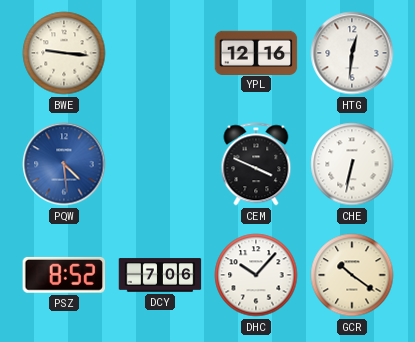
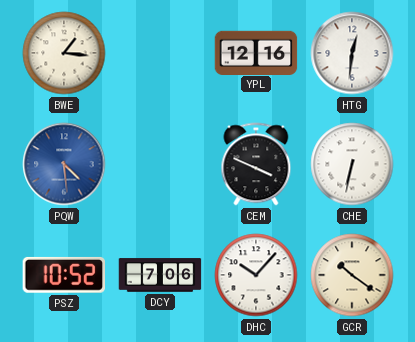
BWE: 9:16 -> 1:16 (64, 53)
PSZ: 8:52 -> 10:52 (63, 275)
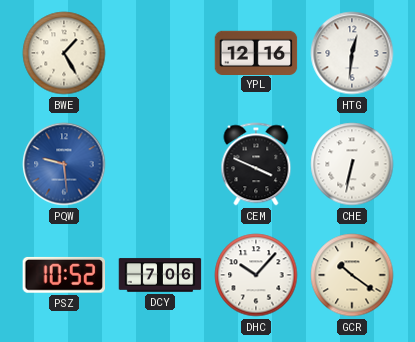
BWE: 1:16 -> 1:25 (64, 53)
PQW: 4:29 -> 9:29 (64, 164)
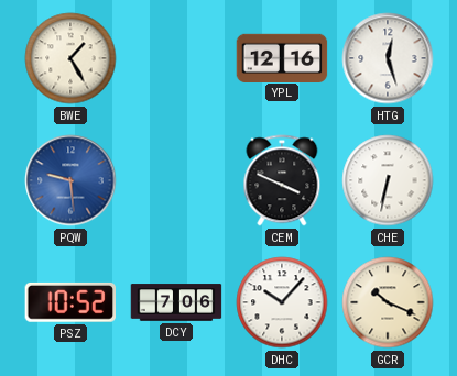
HTG: 12:31 -> 12:27 (388, 58)
GCR: 10:21 -> 10:19 (388, 302)
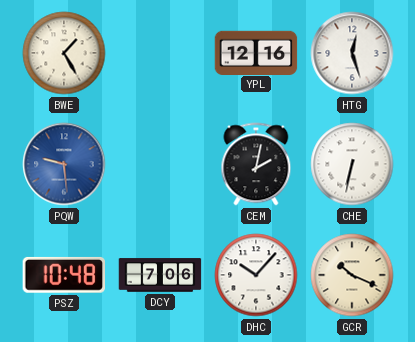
CEM: 3:49 -> 2:02 (256, 164)
PSZ: 10:52 -> 10:48 (63, 275)
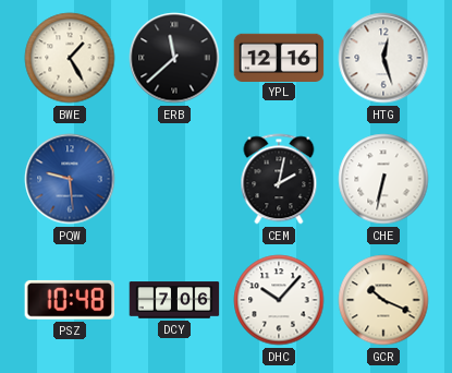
ERB: none -> 11:38 (174, 58)
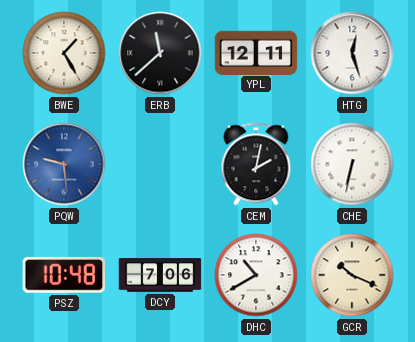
YPL: 12:16 -> 12:11 (256, 52)
DHC: 10:07 -> 10:40 (256, 275)
